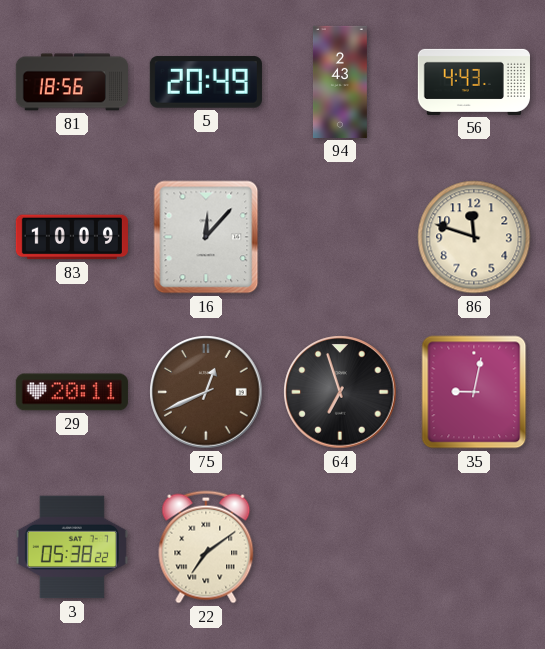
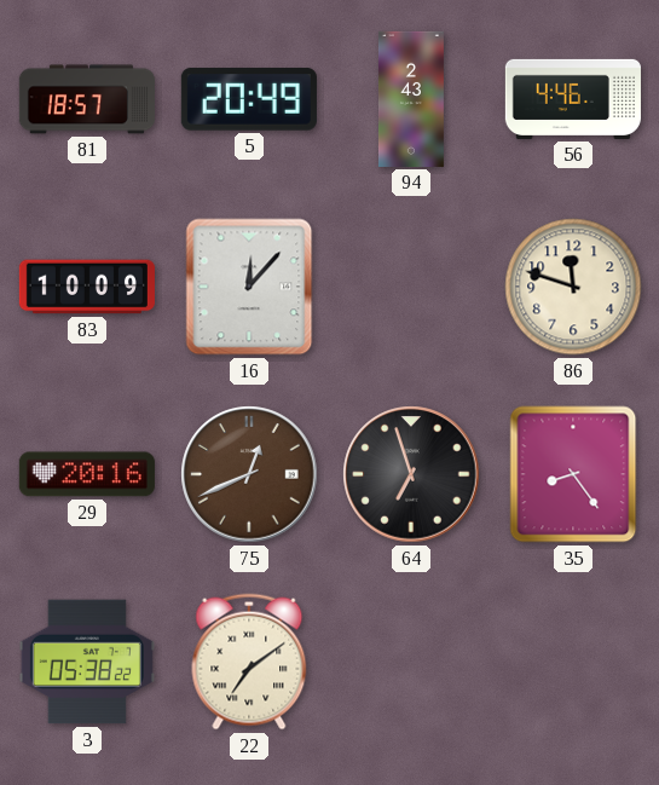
81: 18:56 -> 18:57 (87, 99)
56: 4:43 -> 4:46 (573, 99)
29: 20:11 -> 20:16 (87, 474)
35: 9:02 -> 8:24 (573, 474)
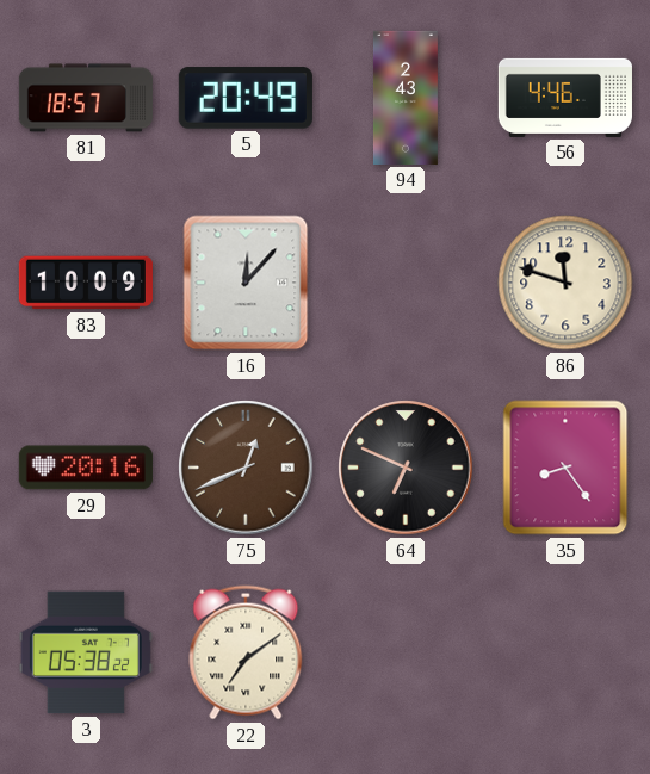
64: 6:57 -> 6:49 (406, 468)
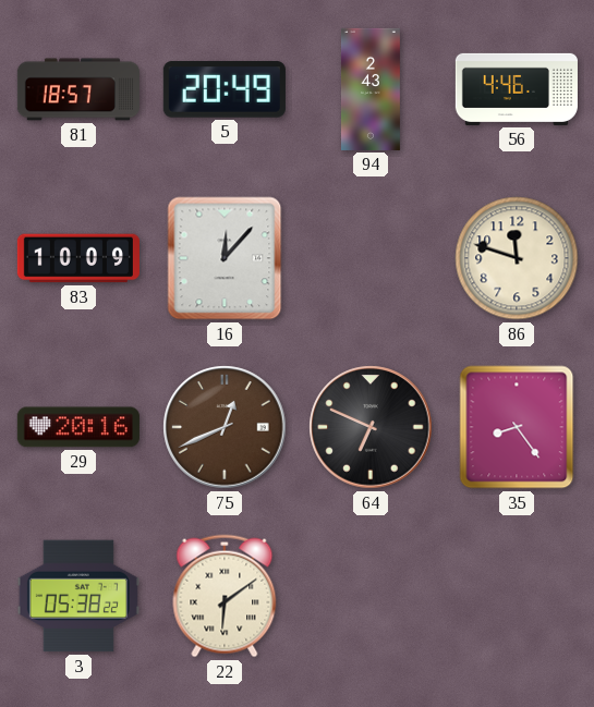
22: 7:09 -> 6:09 (225, 596)
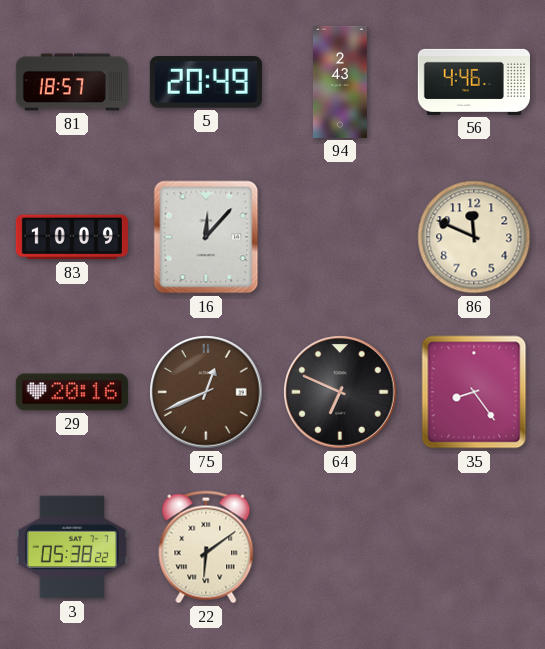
86: 11:48 -> 11:49 (474, 237)
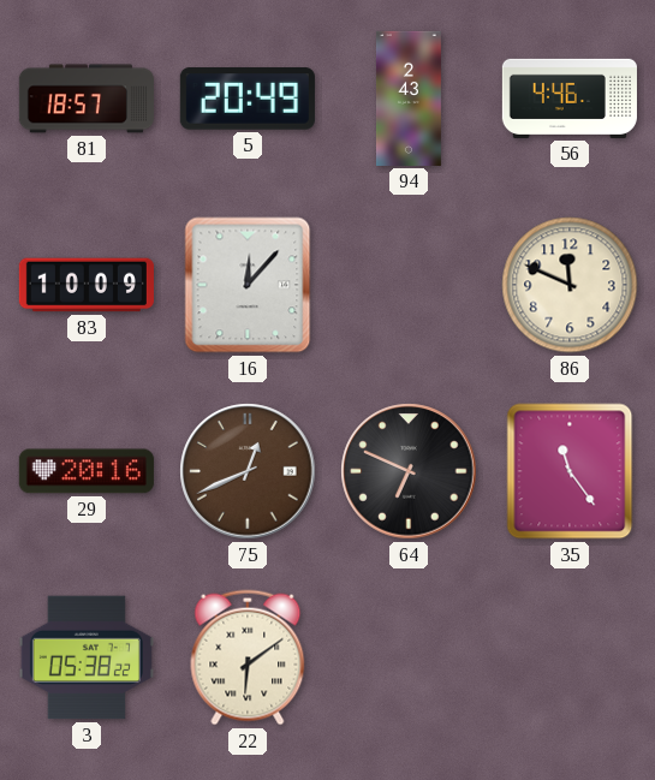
35: 8:24 -> 11:24 (570, 471)
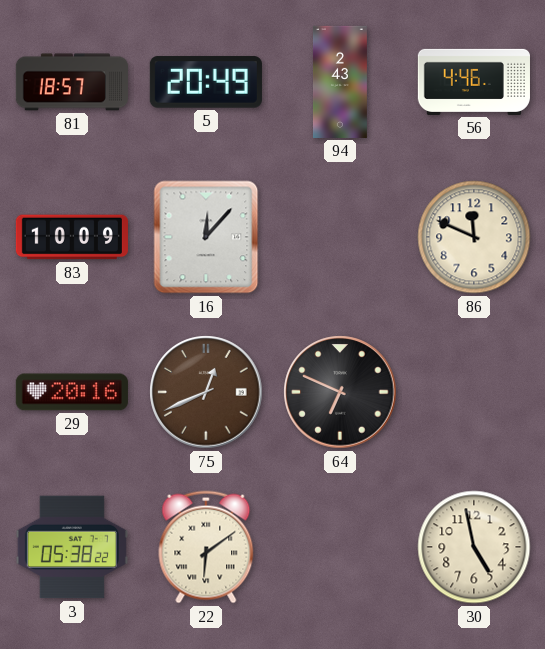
35: 11:24 -> none (570, 471)
30: none -> 4:58 (474, 547)
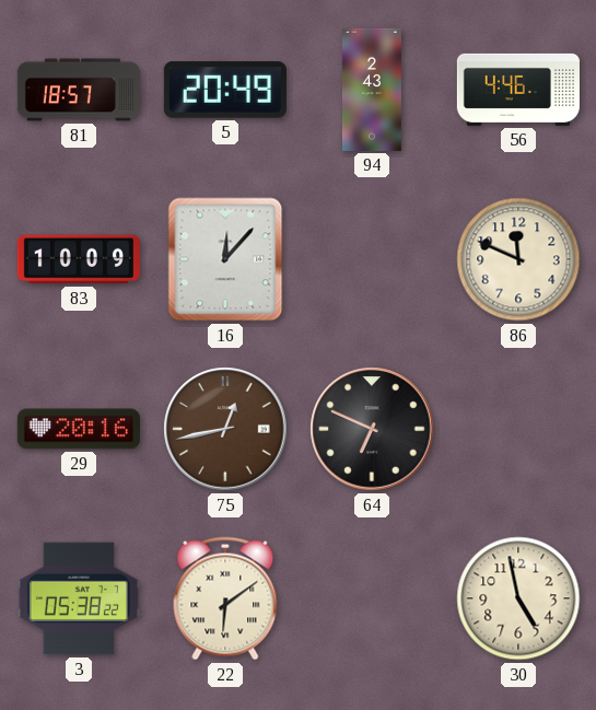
75: 12:41 -> 12:43 (225, 429)
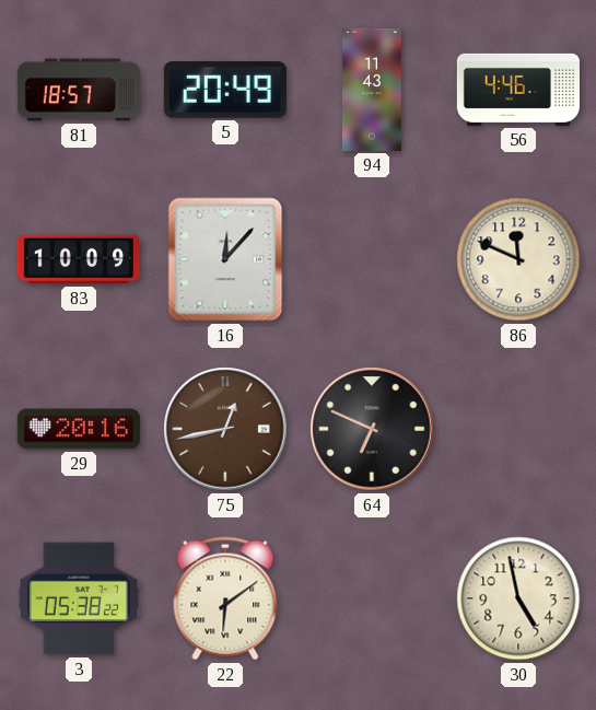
94: 2:43 -> 11:43 (372, 90)
